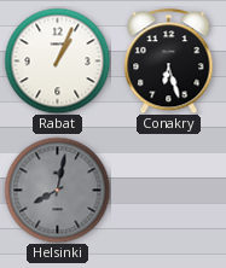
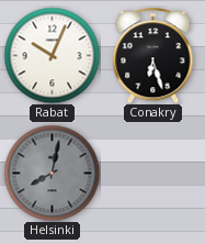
Rabat: 1:04 -> 10:04 (52, 55)
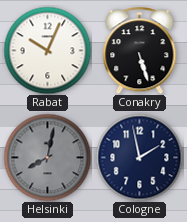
Conakry: 6:27 -> 5:27 (140, 50)
Cologne: none -> 1:58 (139, 157)
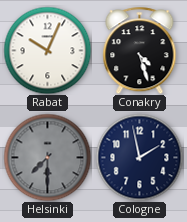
Conakry: 5:27 -> 4:27 (140, 50)
Helsinki: 8:02 -> 7:30 (47, 157)
